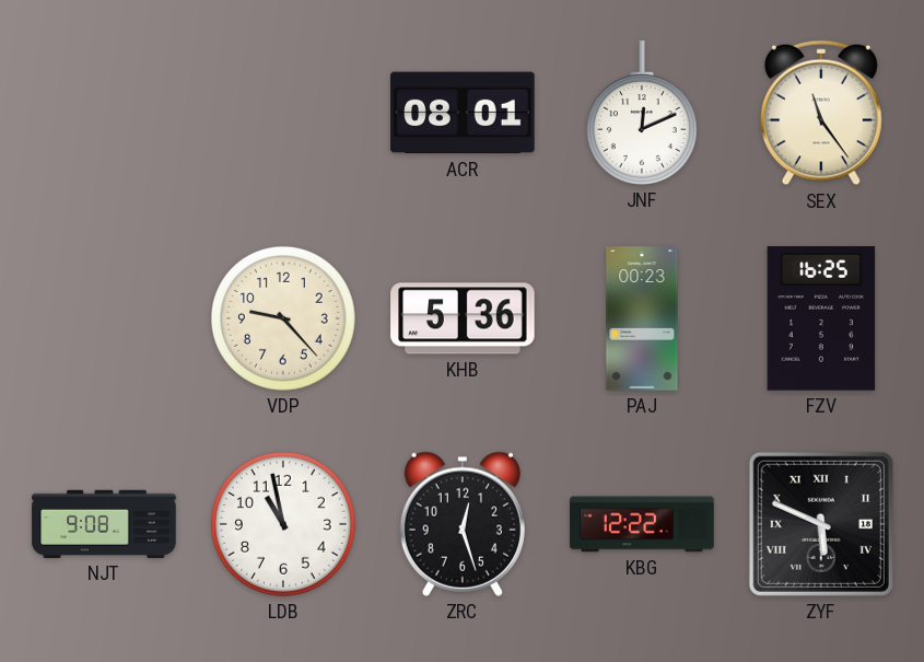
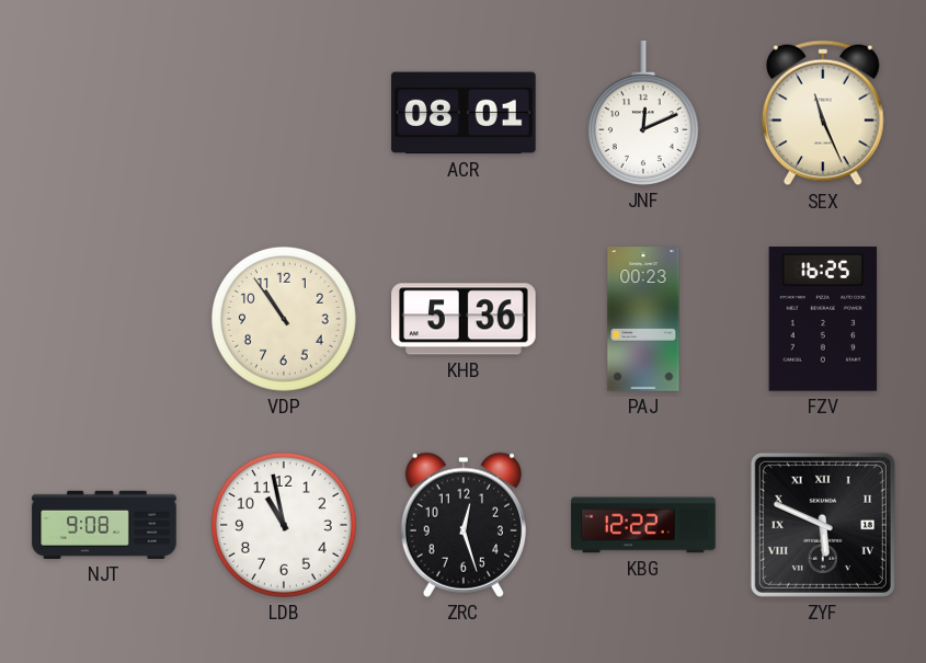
SEX: 11:24 -> 11:26 (823, 113)
VDP: 9:23 -> 10:54 (284, 319)
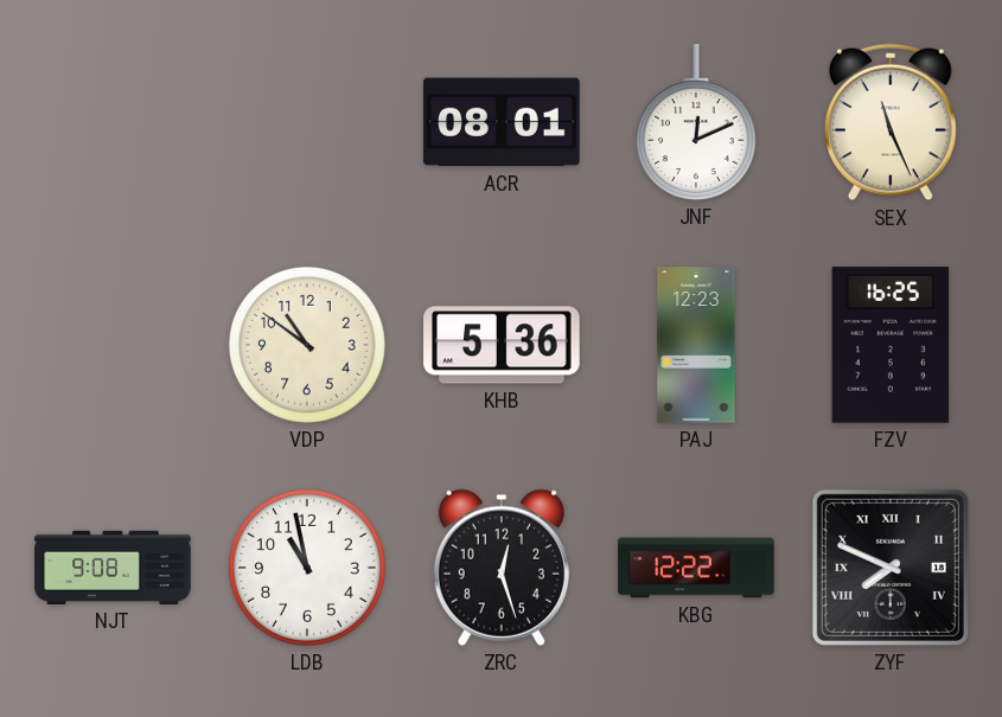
VDP: 10:54 -> 10:51 (307, 345)
PAJ: 00:23 -> 12:23 (696, 345)
ZYF: 5:49 -> 7:49 (891, 568)
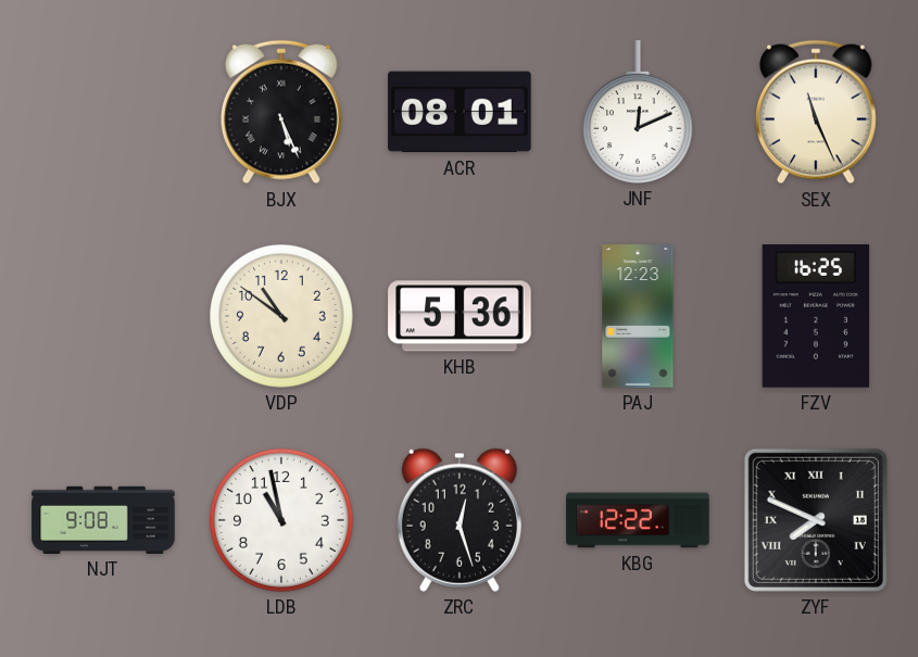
BJX: none -> 5:26 (281, 112)
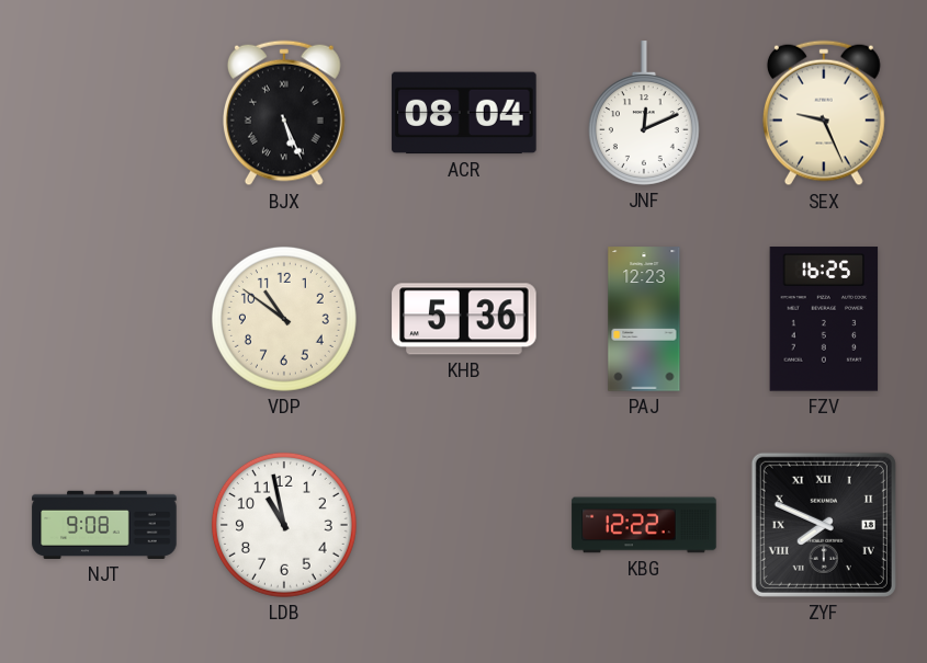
ACR: 08:01 -> 08:04 (464, 113)
SEX: 11:26 -> 9:26 (824, 113)
ZRC: 12:27 -> none (460, 520)
